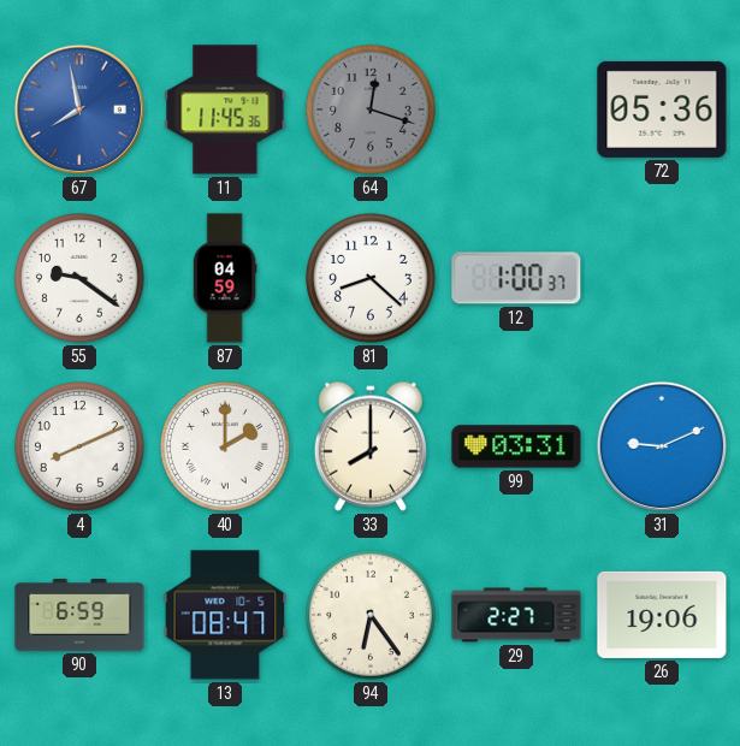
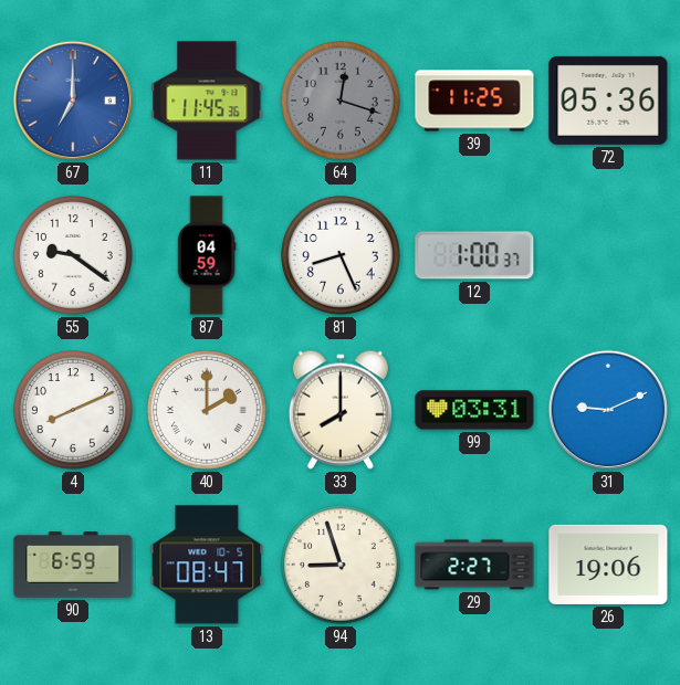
67: 7:58 -> 7:00 (73, 101)
39: none -> 11:25 (474, 101)
81: 8:22 -> 8:26 (342, 256)
94: 6:24 -> 8:57 (342, 566)
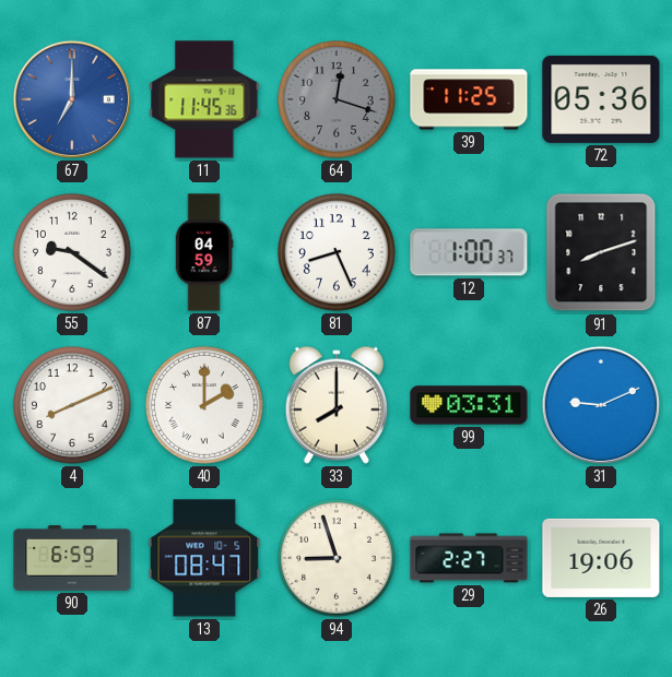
91: none -> 8:12 (601, 252)
